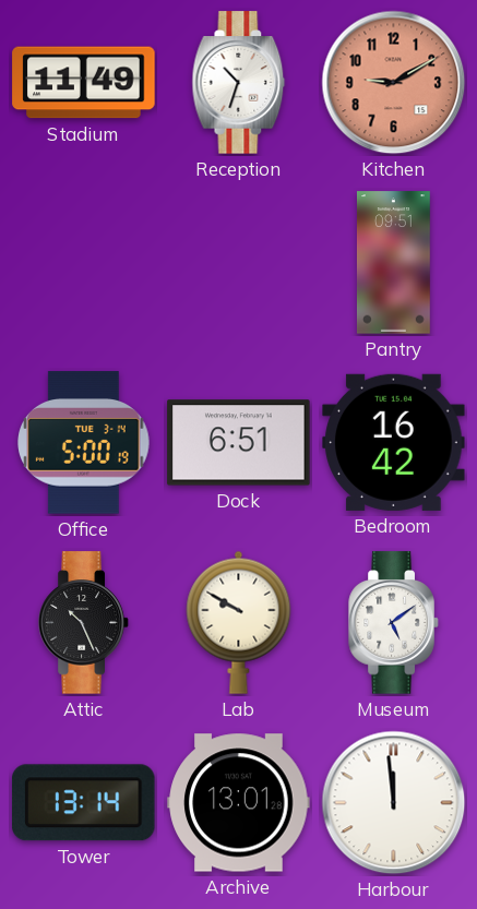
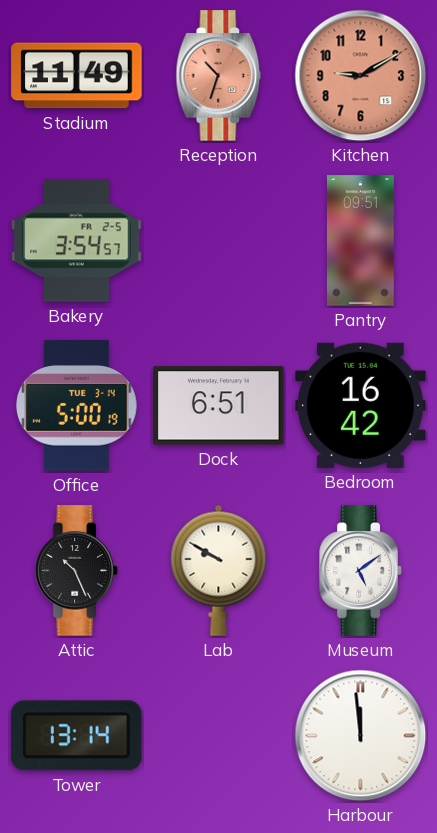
Reception dial: white -> salmon (219, 76)
Bakery: none -> 3:54 (77, 241)
Archive: 13:01 -> none (239, 803)
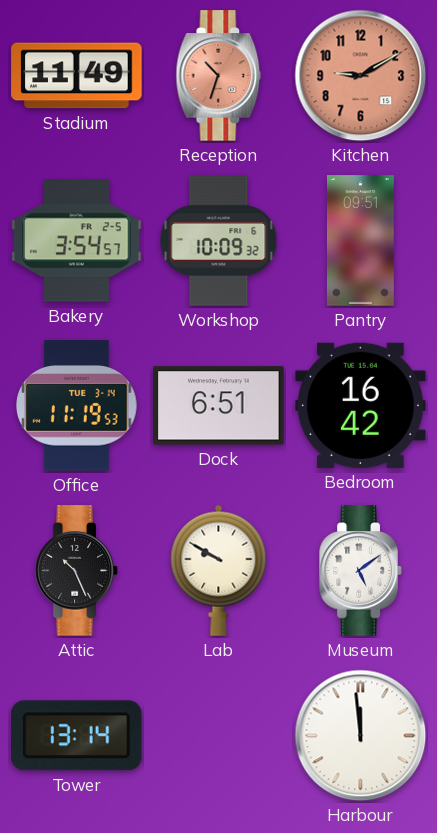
Workshop: none -> 10:09 (219, 241)
Office: 5:00 -> 11:19 (77, 406)
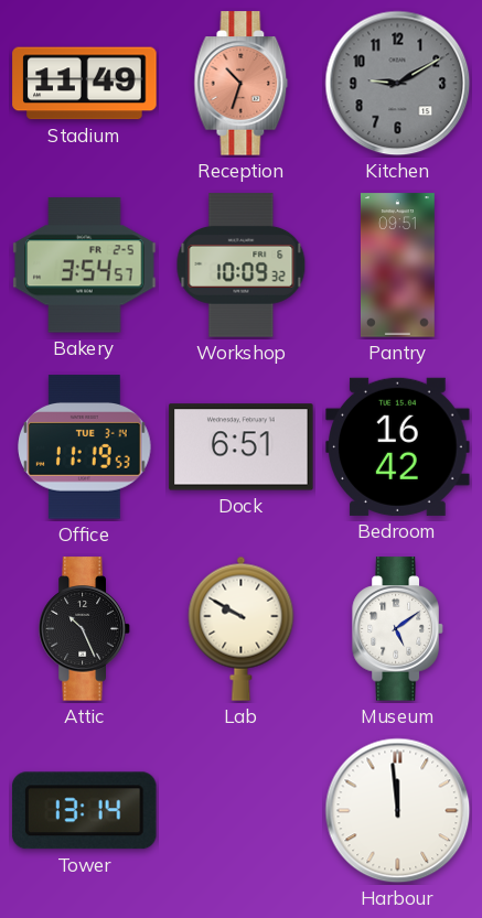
Kitchen dial: salmon -> grey (398, 84)
